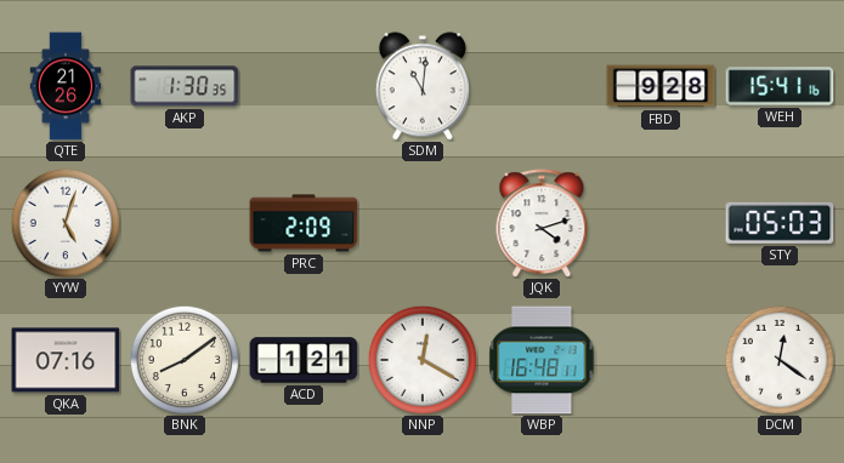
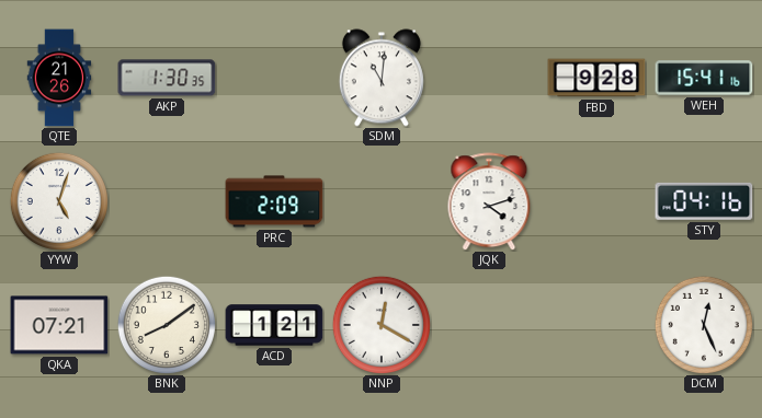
STY: 05:03 -> 04:16 (704, 201)
QKA: 07:16 -> 07:21 (59, 325)
WBP: 16:48 -> none (542, 360)
DCM: 12:21 -> 12:26 (704, 325)
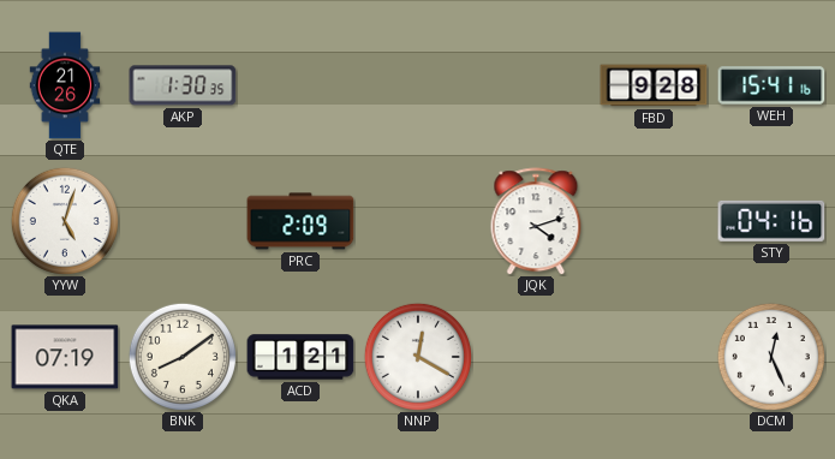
SDM: 11:01 -> none (382, 78)
QKA: 07:21 -> 07:19 (65, 357)
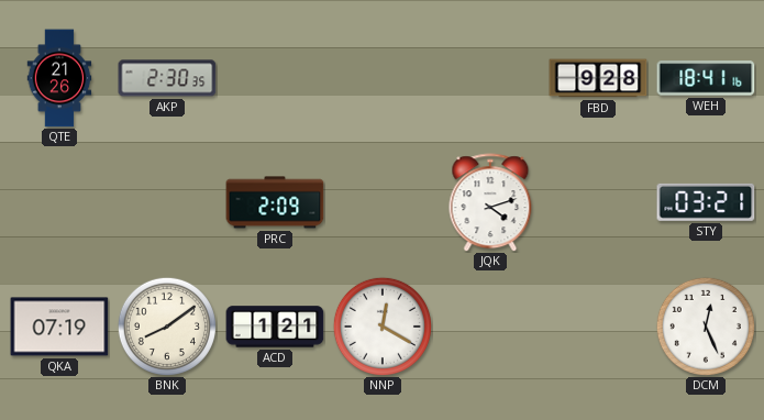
AKP: 1:30 -> 2:30 (167, 78)
WEH: 15:41 -> 18:41 (706, 78)
YYW: 5:03 -> none (65, 221)
STY: 04:16 -> 03:21 (706, 202)
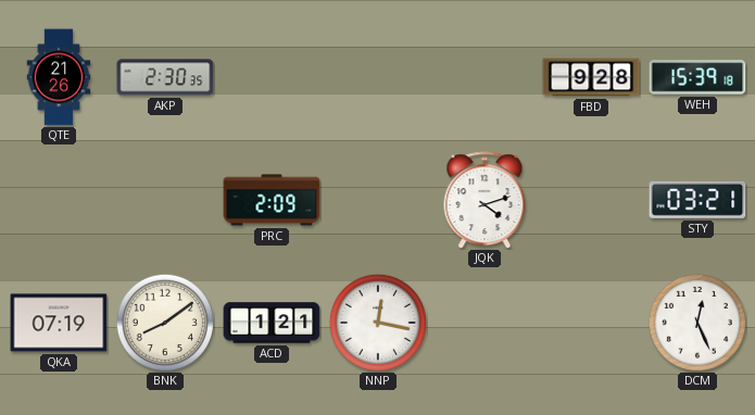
WEH: 18:41 -> 15:39 (697, 77)
NNP: 12:20 -> 12:17 (378, 323)
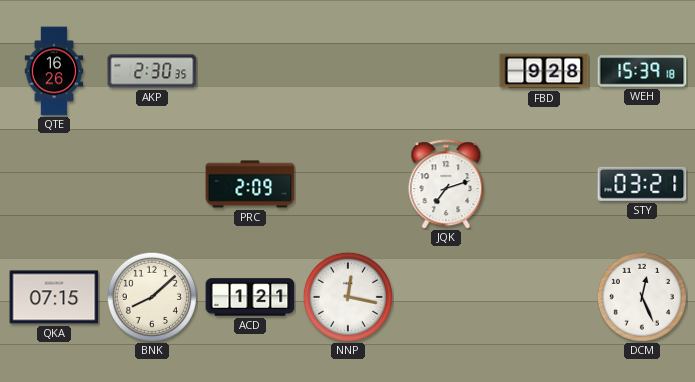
QTE: 21:26 -> 16:26 (54, 71)
JQK: 4:12 -> 7:12 (446, 184)
QKA: 07:19 -> 07:15 (54, 297)
BNK: 8:09 -> 8:08 (152, 297)
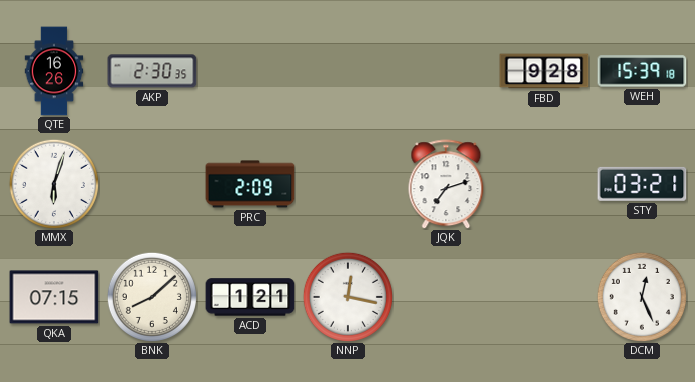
MMX: none -> 6:03 (54, 184)
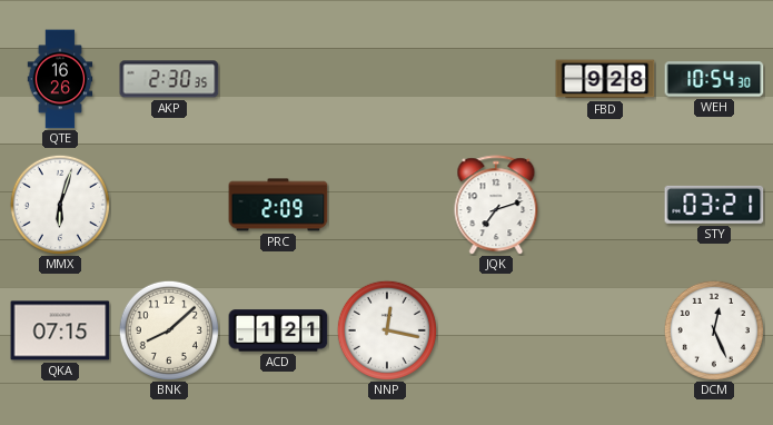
WEH: 15:39 -> 10:54 (714, 79)
